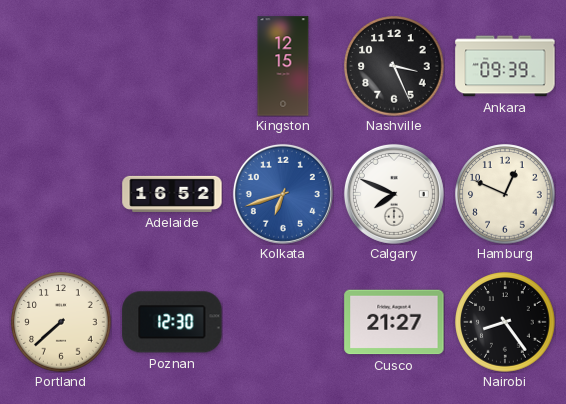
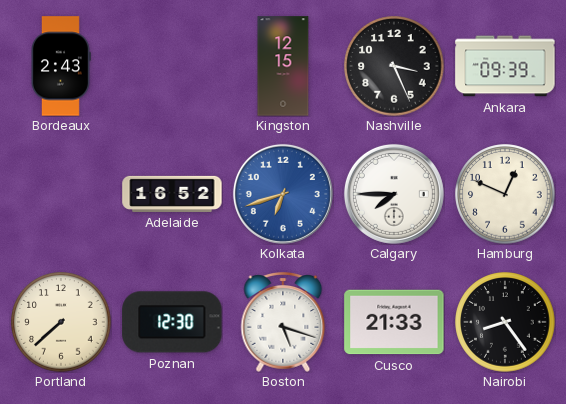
Bordeaux: none -> 2:43 (61, 66)
Calgary: 7:49 -> 7:45 (394, 194)
Boston: none -> 5:18 (283, 323)
Cusco: 21:27 -> 21:33 (394, 322)
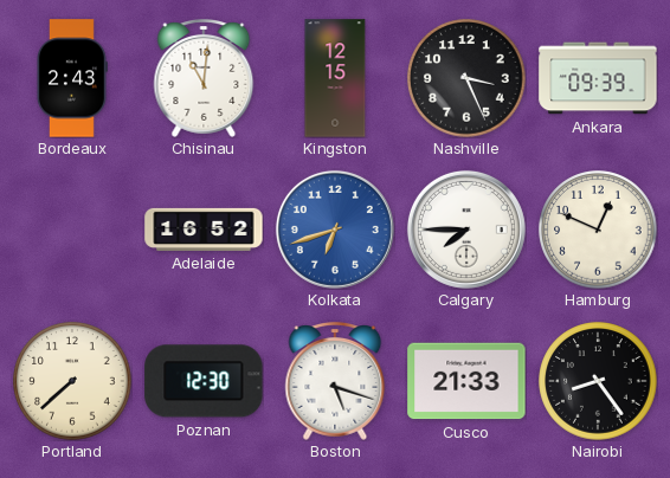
Chisinau: none -> 11:01 (204, 79)
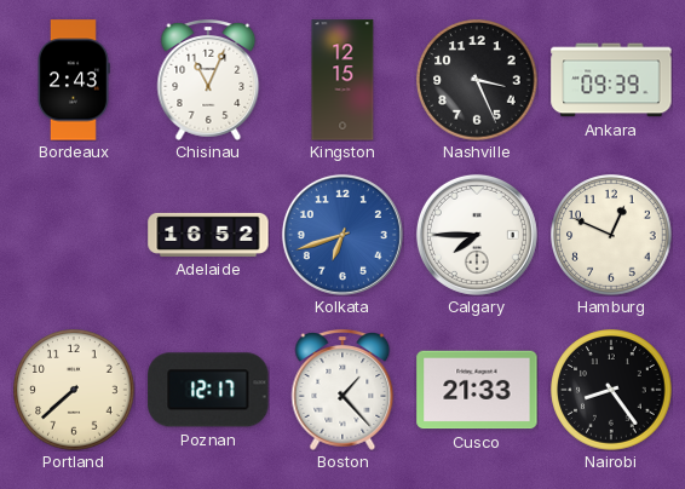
Chisinau: 11:01 -> 11:04 (208, 81)
Poznan: 12:30 -> 12:17 (208, 390)
Boston: 5:18 -> 1:23 (342, 391)
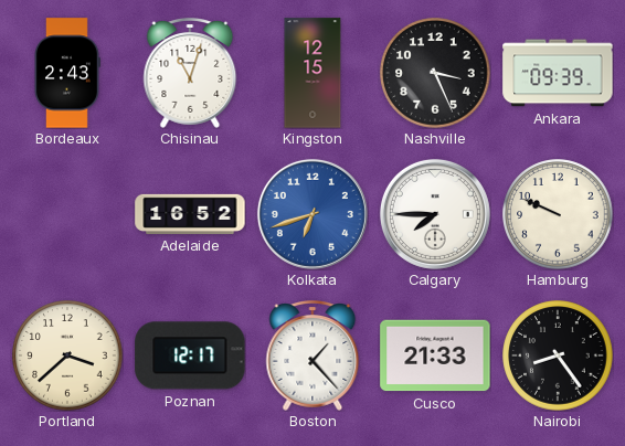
Chisinau: 11:04 -> 11:03 (190, 74)
Hamburg: 12:49 -> 9:49 (558, 214)
Portland: 7:38 -> 3:38 (67, 355)
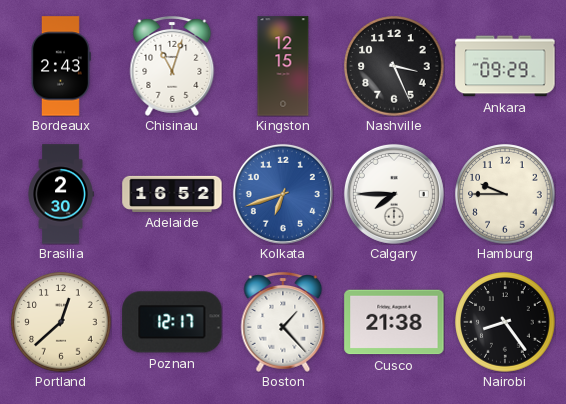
Ankara: 09:39 -> 09:29 (505, 66)
Brasilia: none -> 2:30 (61, 194)
Hamburg: 9:49 -> 9:45 (505, 194)
Portland: 3:38 -> 12:38 (61, 322)
Cusco: 21:33 -> 21:38 (394, 322)
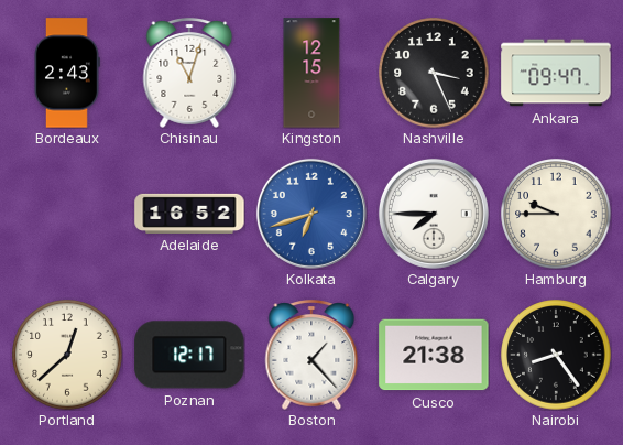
Ankara: 09:29 -> 09:47 (556, 73)
Brasilia: 2:30 -> none (61, 194)
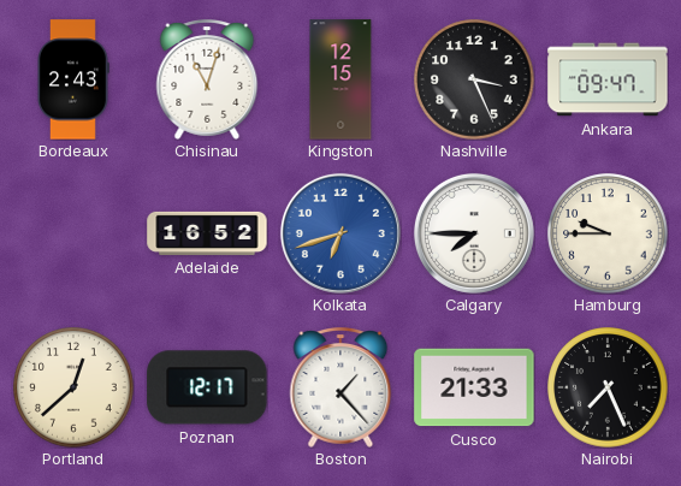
Cusco: 21:38 -> 21:33 (474, 387)
Nairobi: 8:24 -> 7:26 (608, 387)
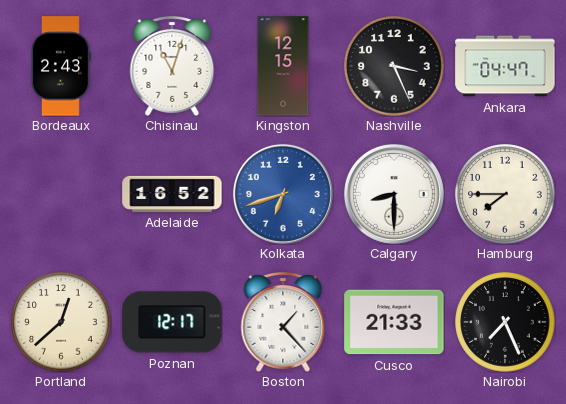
Ankara: 09:47 -> 04:47 (505, 66)
Calgary: 7:45 -> 8:30 (394, 194)
Hamburg: 9:45 -> 7:45 (505, 194)
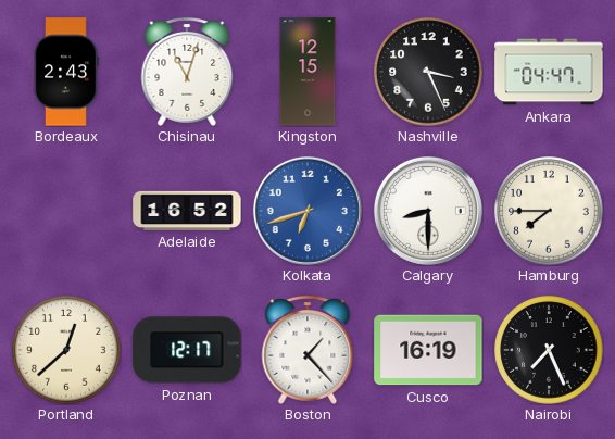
Cusco: 21:33 -> 16:19 (428, 350)
